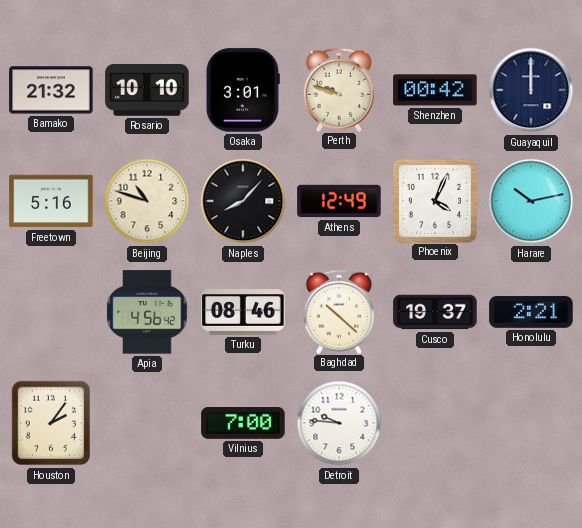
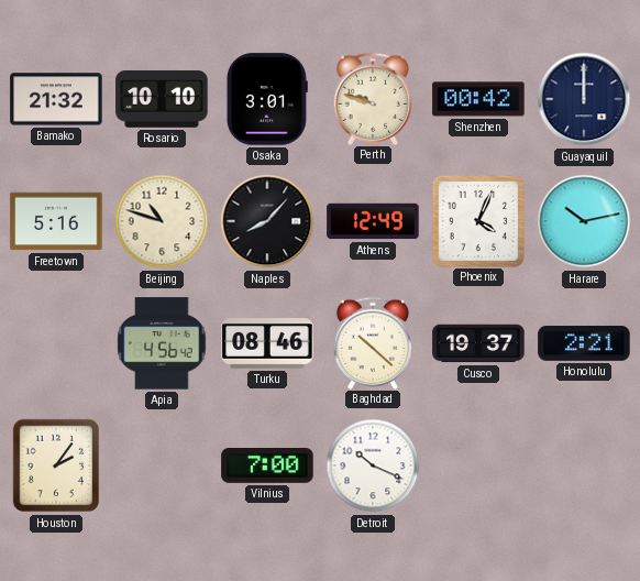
Detroit: 9:46 -> 10:19 (373, 465)
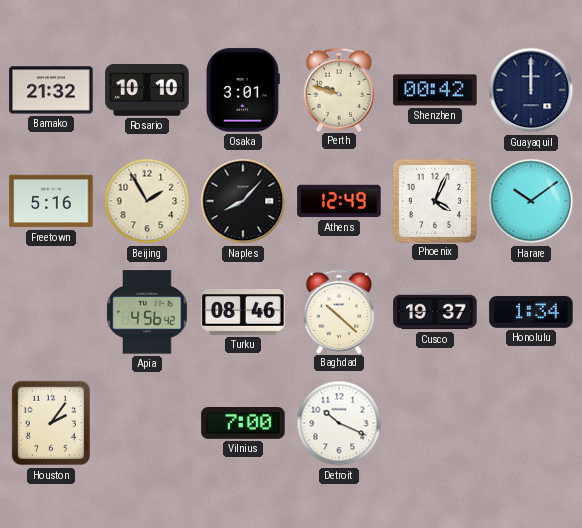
Beijing: 10:48 -> 1:55 (147, 201)
Harare: 10:13 -> 10:09 (531, 201)
Honolulu: 2:21 -> 1:34 (531, 312)
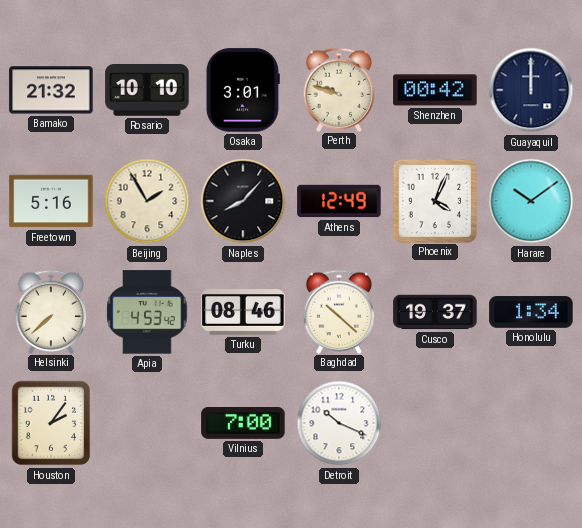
Helsinki: none -> 7:38 (51, 311)
Apia: 4:56 -> 4:53 (147, 312)
